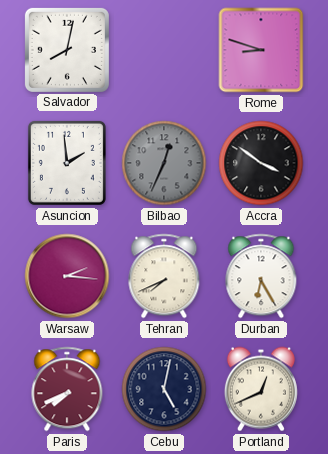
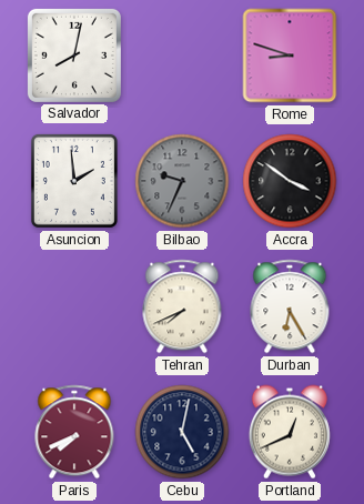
Bilbao: 12:34 -> 9:34 (182, 181)
Warsaw: 2:16 -> none (67, 276)
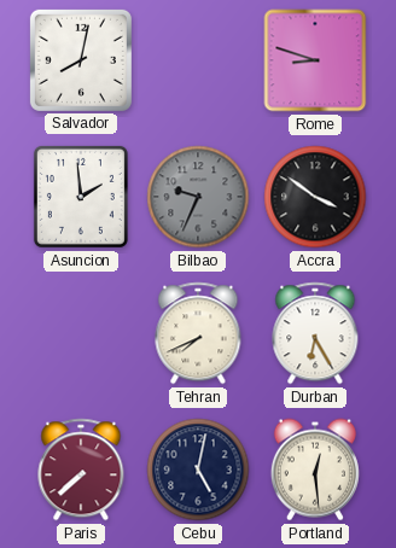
Paris: 7:41 -> 7:38 (81, 470)
Portland: 12:41 -> 12:29 (315, 470)
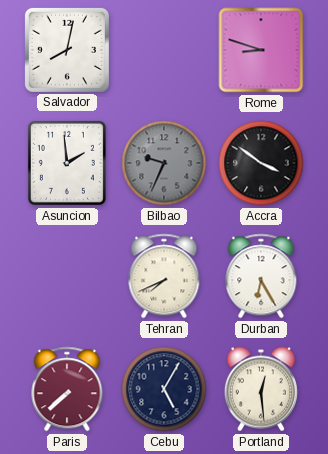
Cebu: 5:02 -> 5:05 (164, 389)
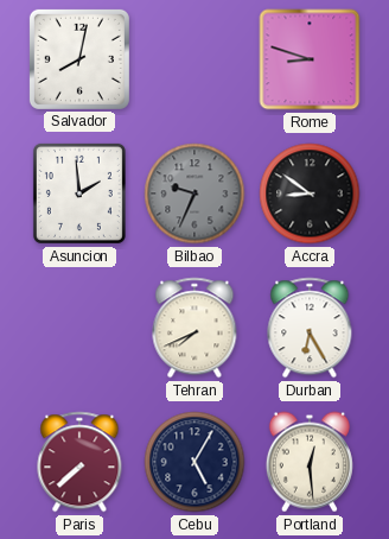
Accra: 3:51 -> 8:51 (310, 194)
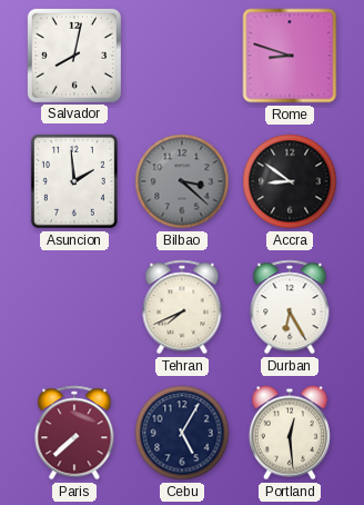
Bilbao: 9:34 -> 3:22 (182, 181)
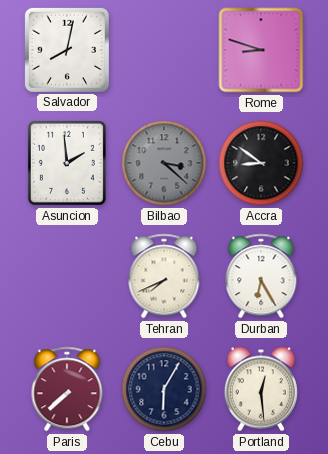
Cebu: 5:05 -> 6:05 (164, 389)
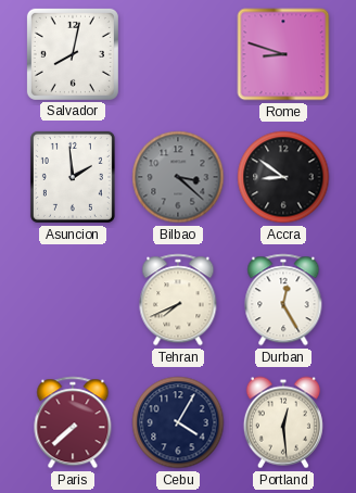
Durban: 6:25 -> 12:25 (283, 300)
Cebu: 6:05 -> 4:05 (178, 422)
